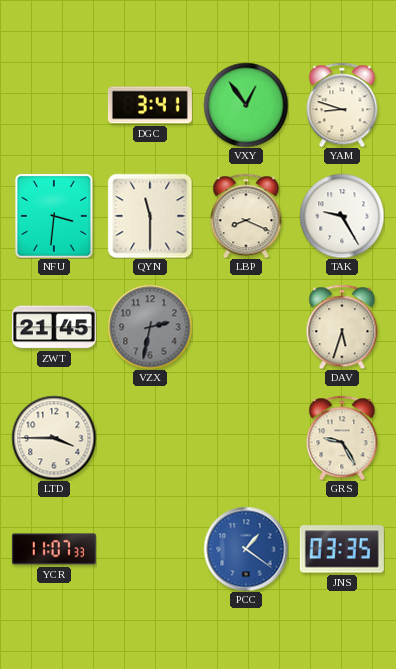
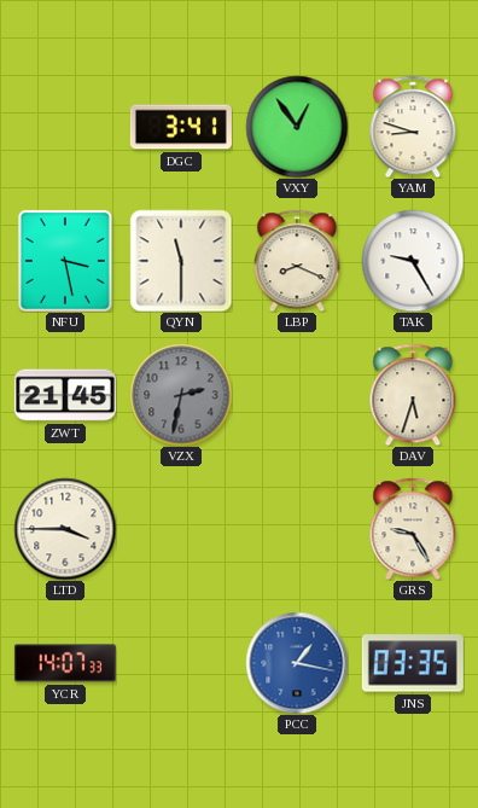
NFU: 3:31 -> 3:28 (65, 261)
YCR: 11:07 -> 14:07 (65, 663)
PCC: 1:21 -> 1:17 (297, 663)
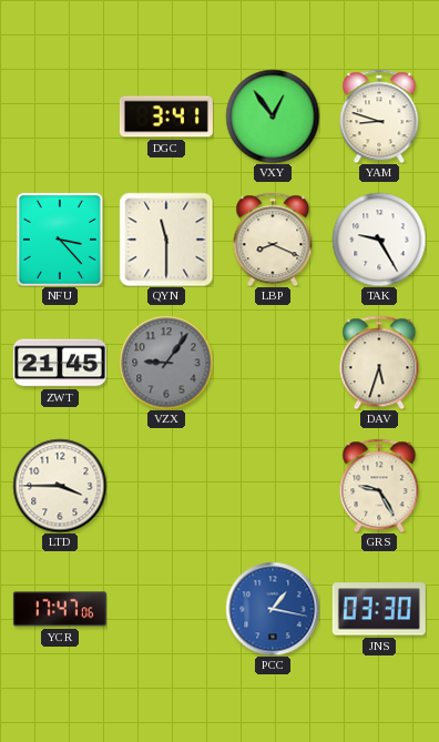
NFU: 3:28 -> 3:23 (60, 240)
VZX: 2:32 -> 9:06 (166, 363)
YCR: 14:07 -> 17:47 (60, 609)
JNS: 03:35 -> 03:30 (379, 609)
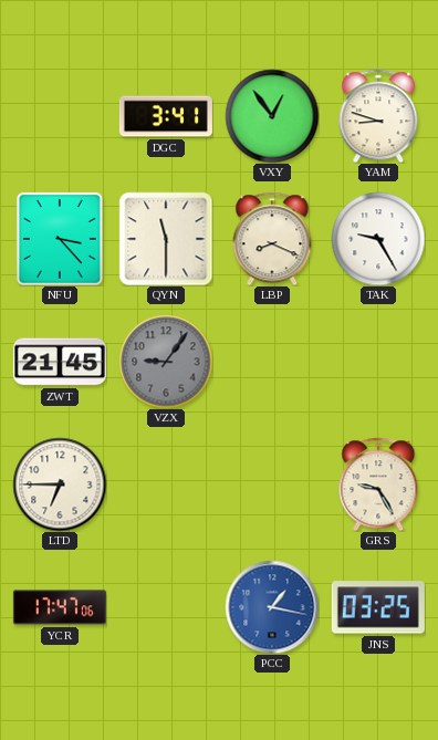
DAV: 5:33 -> none (379, 363)
LTD: 3:45 -> 6:45 (60, 484)
JNS: 03:30 -> 03:25 (378, 607)
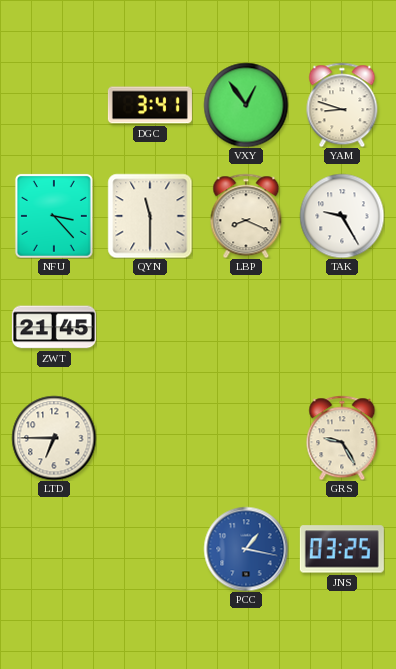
VZX: 9:06 -> none (166, 362)
YCR: 17:47 -> none (60, 607)
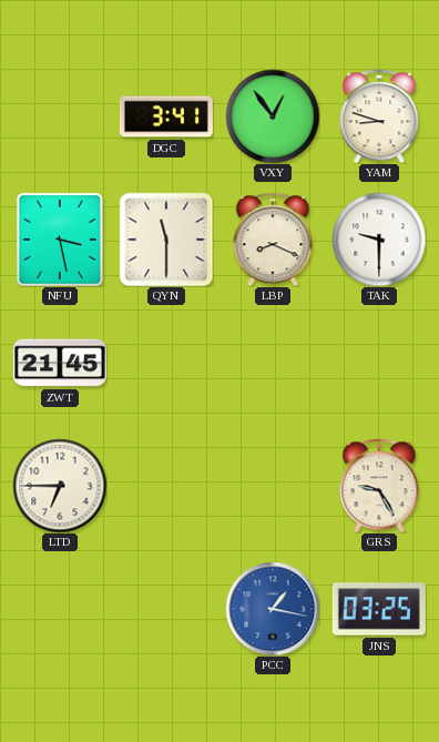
NFU: 3:23 -> 3:28 (60, 240)
TAK: 9:25 -> 9:30 (379, 240)
